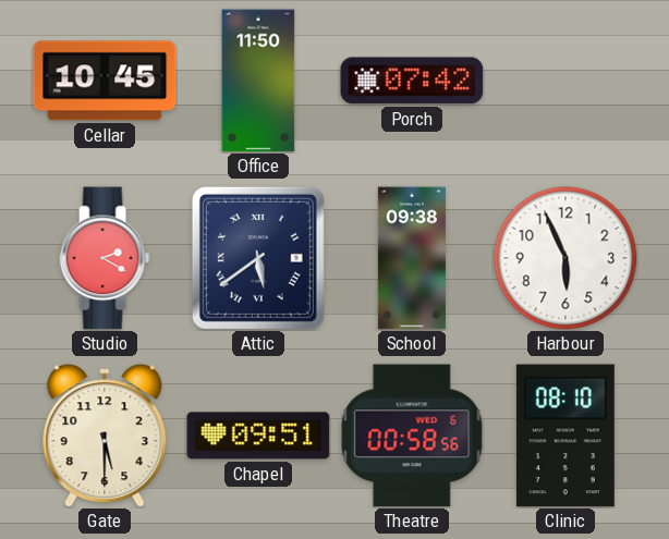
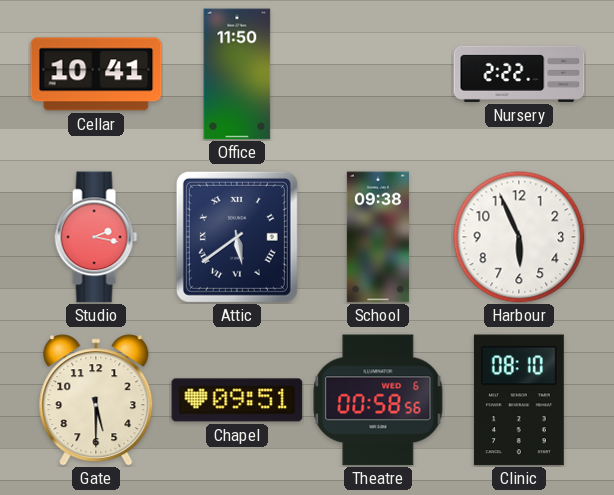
Cellar: 10:45 -> 10:41 (96, 74)
Porch: 07:42 -> none (412, 81)
Nursery: none -> 2:22 (519, 74)
Studio: 2:20 -> 2:17 (96, 237)
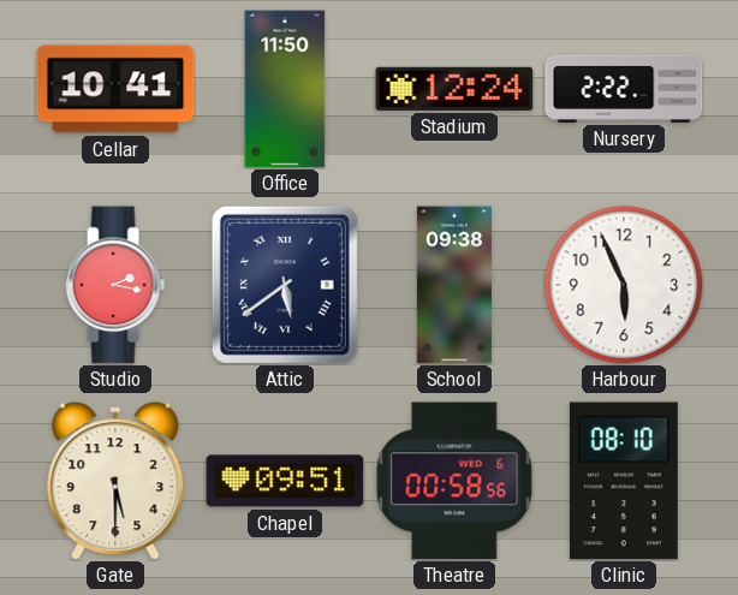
Stadium: none -> 12:24 (454, 89)
